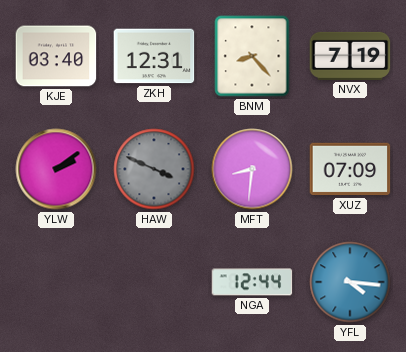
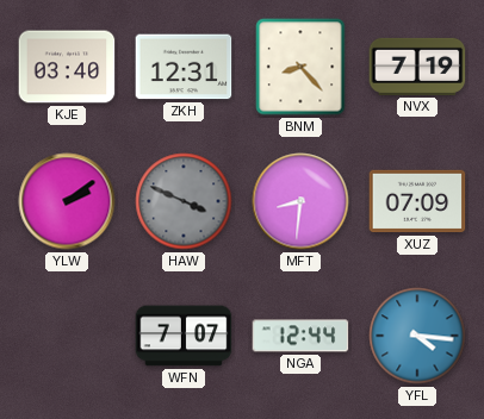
WFN: none -> 7:07 (184, 336)
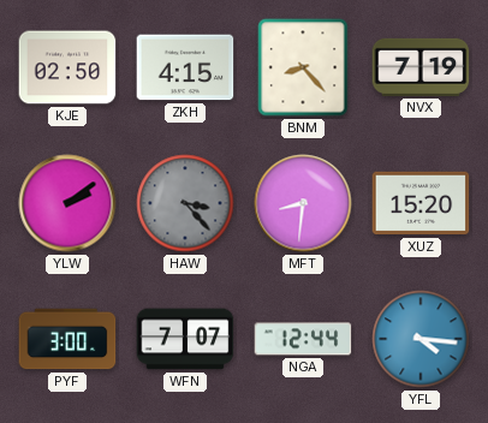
KJE: 03:40 -> 02:50 (67, 67)
ZKH: 12:31 -> 4:15 (185, 67)
HAW: 3:49 -> 3:23 (185, 203)
XUZ: 07:09 -> 15:20 (421, 203)
PYF: none -> 3:00 (67, 339)
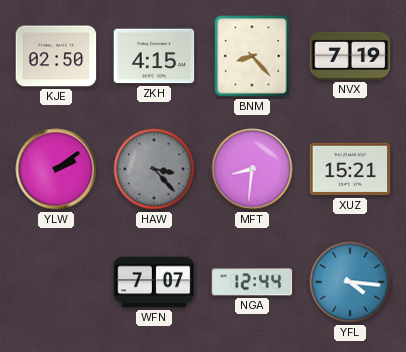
XUZ: 15:20 -> 15:21 (350, 169)
PYF: 3:00 -> none (67, 339)
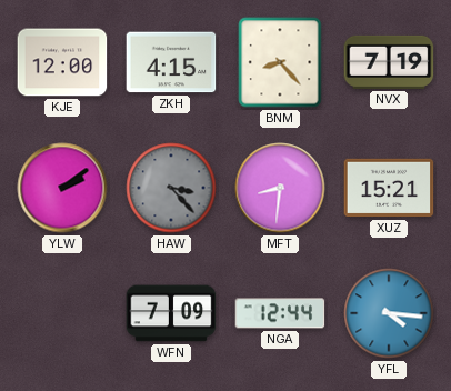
KJE: 02:50 -> 12:00 (62, 62)
WFN: 7:07 -> 7:09 (171, 313)
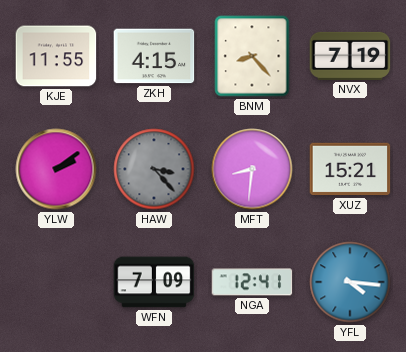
KJE: 12:00 -> 11:55 (56, 56)
NGA: 12:44 -> 12:41 (252, 282)
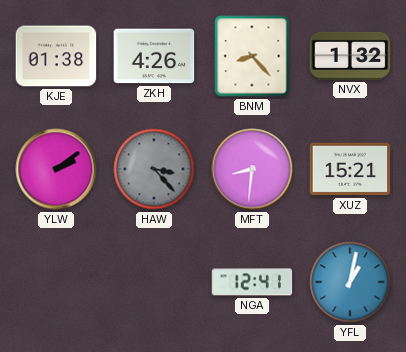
KJE: 11:55 -> 01:38 (56, 56)
ZKH: 4:15 -> 4:26 (154, 56)
NVX: 7:19 -> 1:32 (350, 56)
WFN: 7:09 -> none (154, 282)
YFL: 4:16 -> 1:02 (350, 282)
